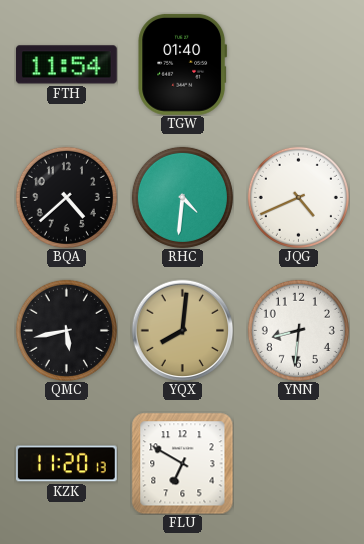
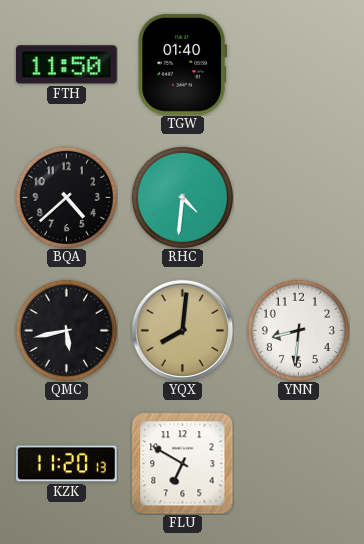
FTH: 11:54 -> 11:50 (66, 65)
JQG: 4:41 -> none (298, 197)
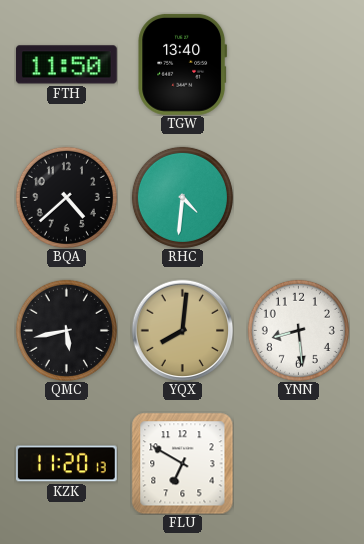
TGW: 01:40 -> 13:40 (182, 64)
YNN: 8:31 -> 8:29 (298, 330)
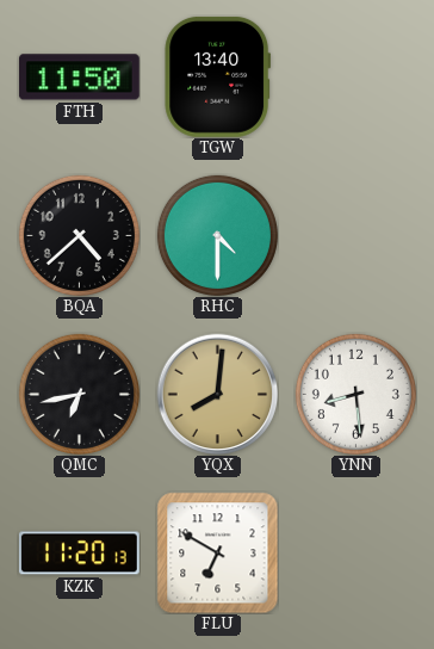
RHC: 4:31 -> 4:30 (217, 235)
QMC: 5:43 -> 6:43 (79, 394)
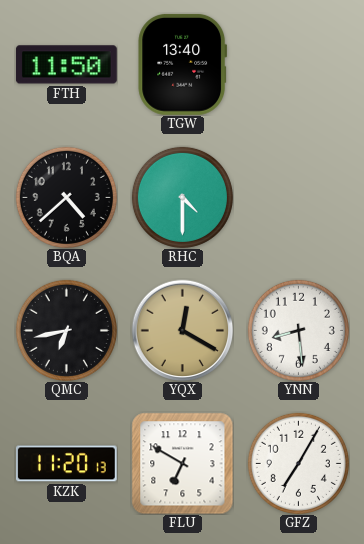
YQX: 8:01 -> 12:20 (182, 330)
GFZ: none -> 7:05 (298, 463)
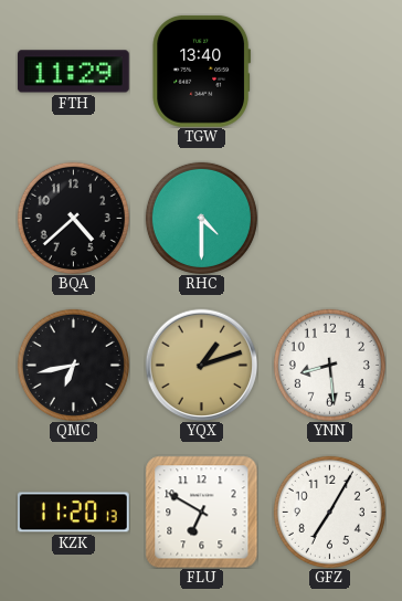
FTH: 11:50 -> 11:29 (73, 72)
YQX: 12:20 -> 1:12 (201, 365)
